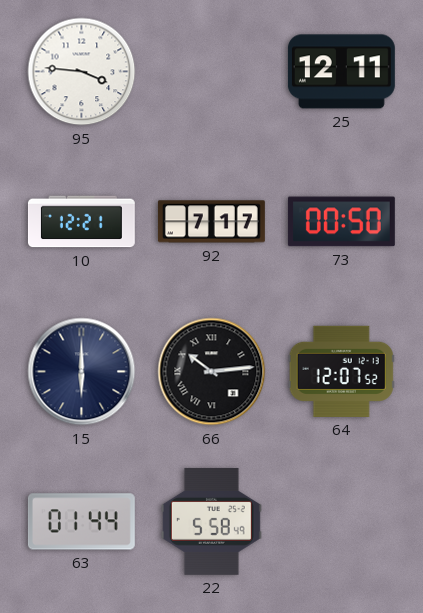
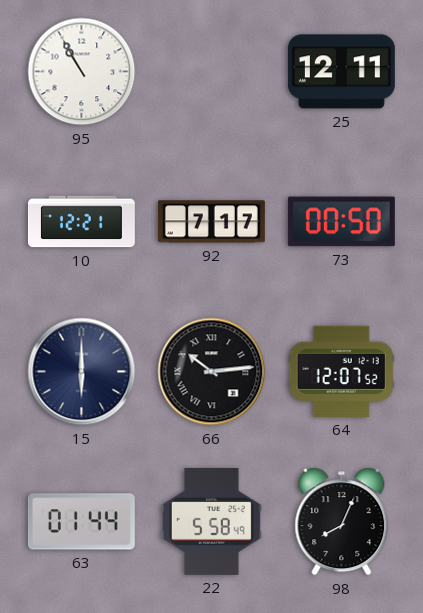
95: 3:46 -> 10:55 (82, 72)
98: none -> 8:04 (342, 522)
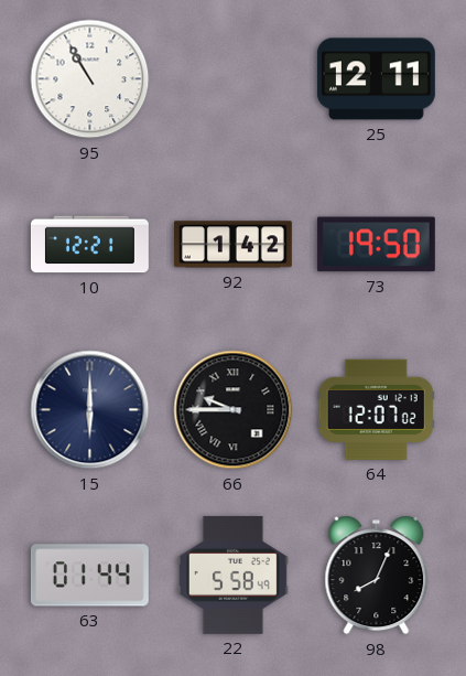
92: 7:17 -> 1:42 (232, 245)
73: 00:50 -> 19:50 (376, 245)
66: 10:14 -> 9:45 (234, 410)
64: 12:07:52 -> 12:07:02 (376, 409)
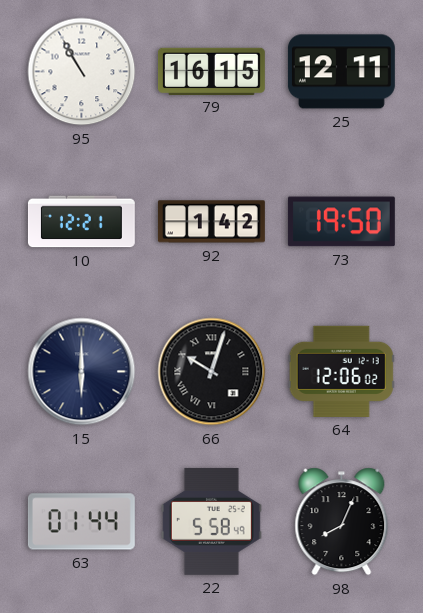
79: none -> 16:15 (211, 71)
66: 9:45 -> 10:03 (212, 372)
64: 12:07 -> 12:06 (341, 371)
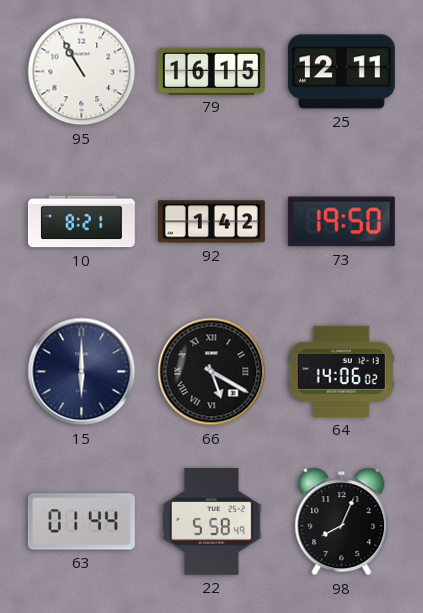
10: 12:21 -> 8:21 (81, 222)
66: 10:03 -> 5:20 (212, 372)
64: 12:06 -> 14:06 (341, 371)
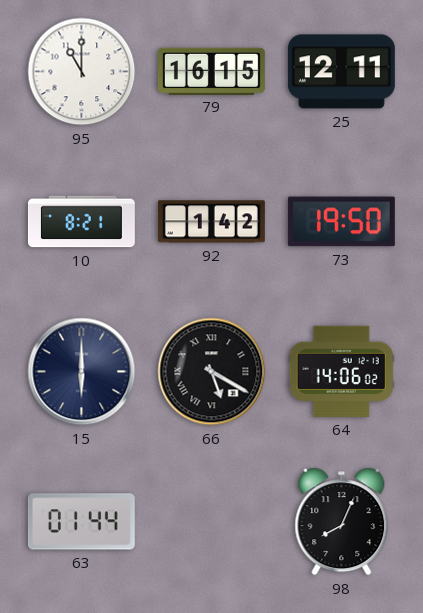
95: 10:55 -> 11:00 (82, 72)
22: 5:58 -> none (211, 521)
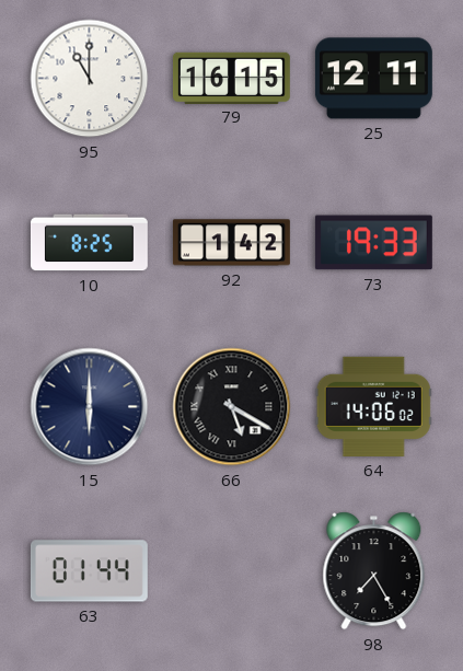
10: 8:21 -> 8:25 (89, 243)
73: 19:50 -> 19:33 (373, 243)
98: 8:04 -> 7:25 (374, 571)
